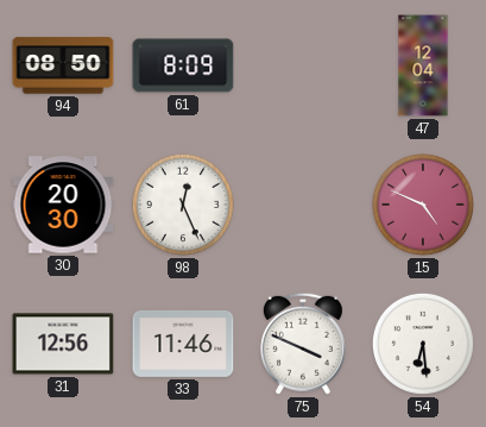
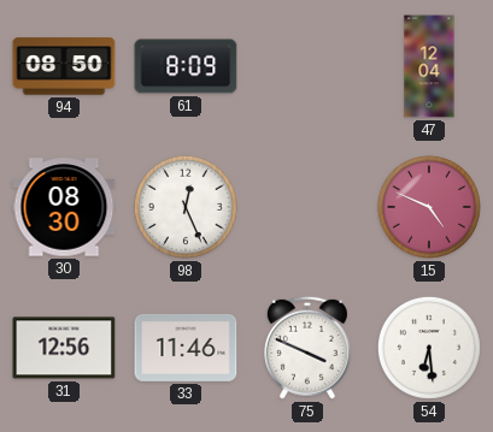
30: 20:30 -> 08:30 (64, 207)
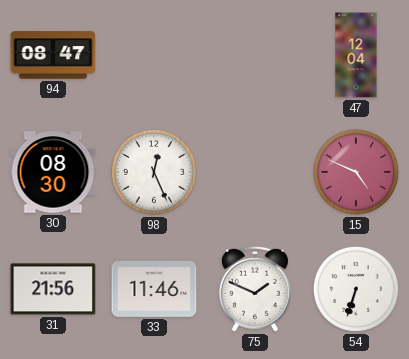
94: 08:50 -> 08:47 (53, 55)
61: 8:09 -> none (186, 66)
31: 12:56 -> 21:56 (53, 289)
75: 3:49 -> 1:49 (255, 289)
54: 6:29 -> 6:33 (356, 289)
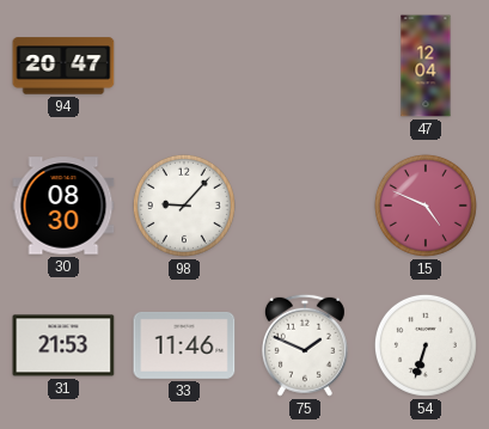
94: 08:47 -> 20:47 (63, 66)
98: 12:26 -> 9:07 (184, 206)
31: 21:56 -> 21:53 (63, 345)
